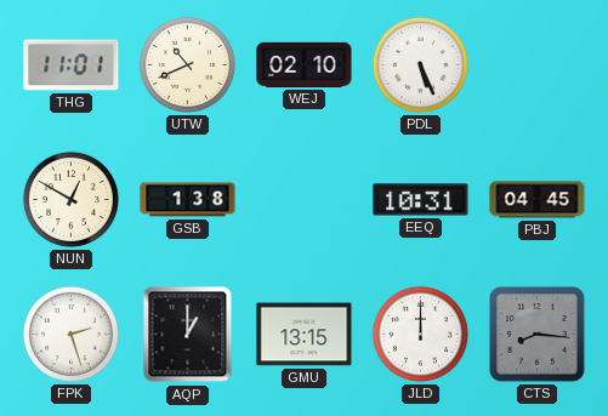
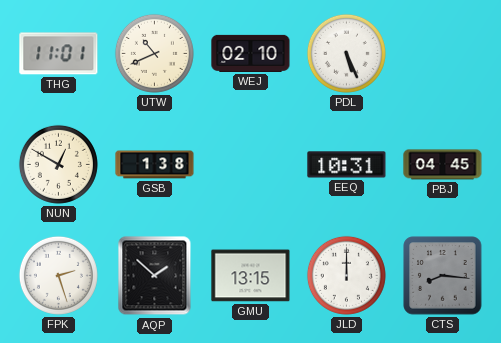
AQP: 1:00 -> 1:52 (155, 276)
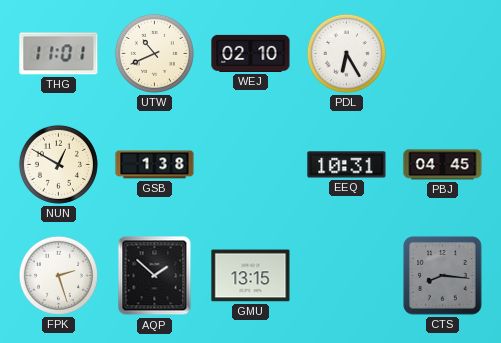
PDL: 5:26 -> 6:25 (346, 53)
JLD: 12:00 -> none (346, 275)
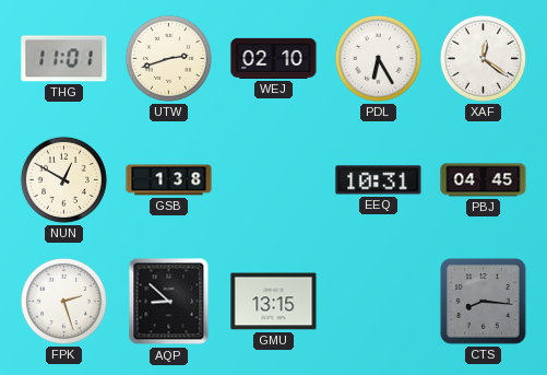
UTW: 10:41 -> 2:42 (168, 58)
XAF: none -> 12:21 (483, 58)
AQP: 1:52 -> 8:52 (169, 302)
